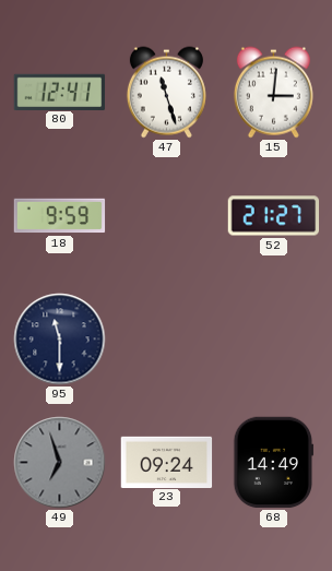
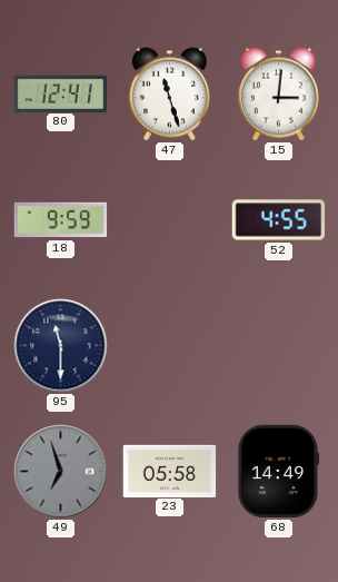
52: 21:27 -> 4:55 (279, 220)
23: 09:24 -> 05:58 (170, 471)
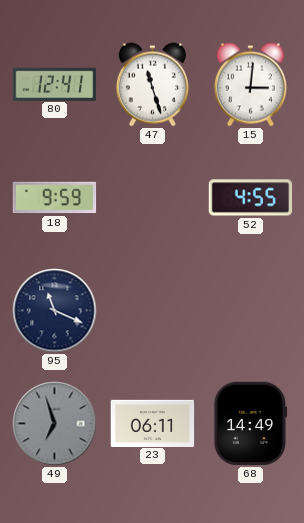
95: 11:30 -> 11:19 (55, 311)
23: 05:58 -> 06:11 (153, 423)
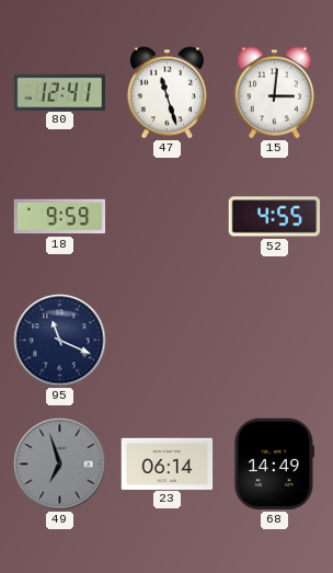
23: 06:11 -> 06:14 (168, 463)
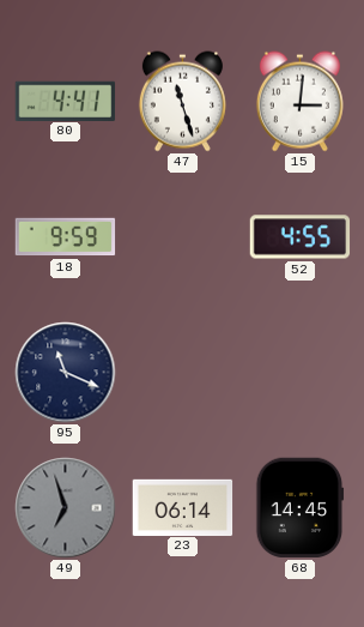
80: 12:41 -> 4:41 (66, 101)
68: 14:49 -> 14:45 (301, 508)
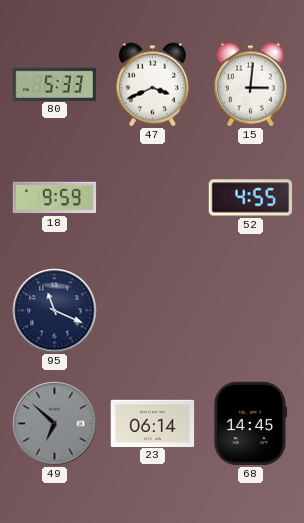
80: 4:41 -> 5:33 (55, 84)
47: 11:27 -> 3:41 (152, 85)
49: 6:57 -> 6:52 (55, 424)
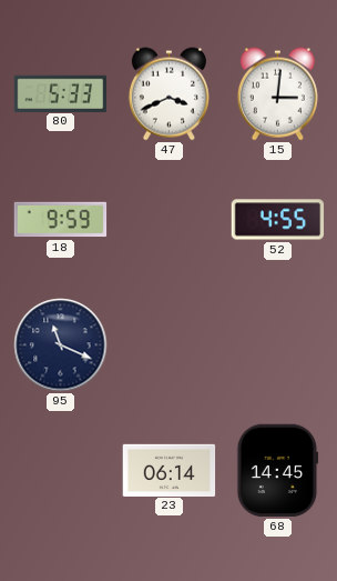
49: 6:52 -> none (55, 424)
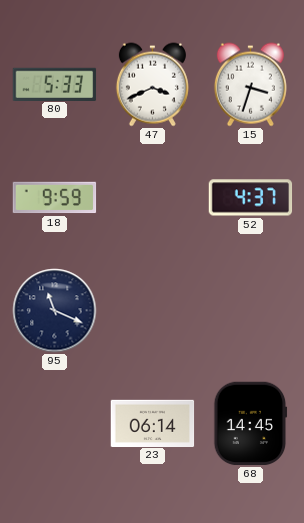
15: 3:01 -> 3:33 (250, 85)
52: 4:55 -> 4:37 (251, 198)
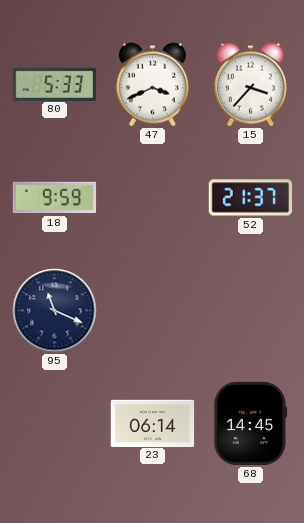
15: 3:33 -> 3:37 (250, 85)
52: 4:37 -> 21:37 (251, 198)
